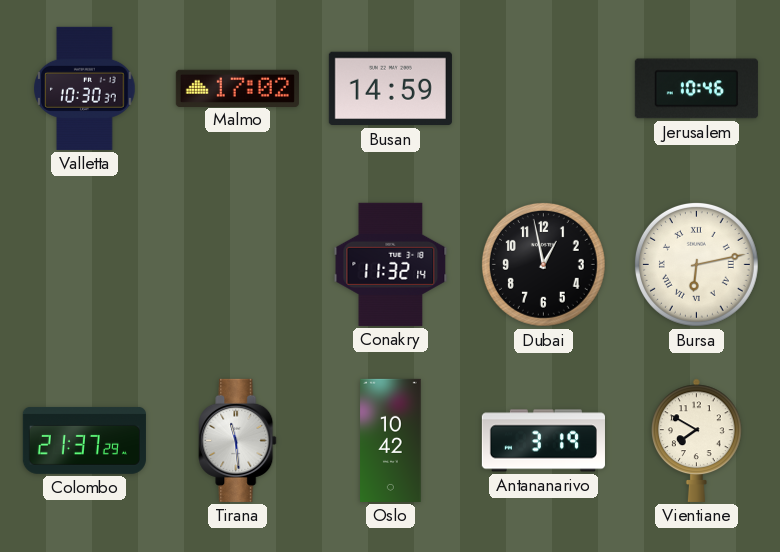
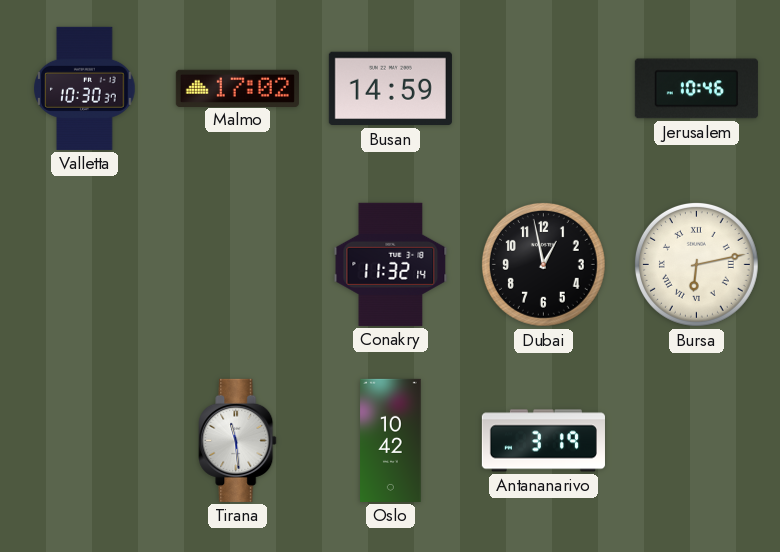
Colombo: 21:37 -> none (84, 440)
Vientiane: 7:50 -> none (697, 440)
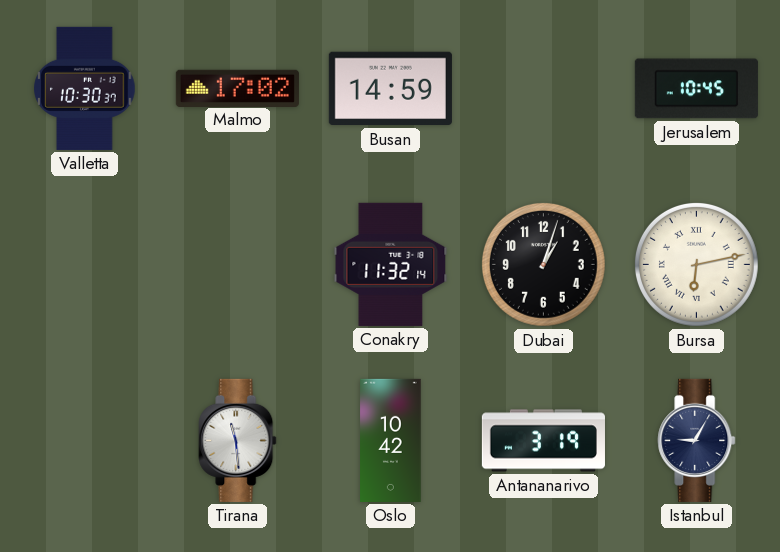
Jerusalem: 10:46 -> 10:45 (696, 89)
Dubai: 12:58 -> 1:03 (543, 264)
Istanbul: none -> 9:05 (697, 440)
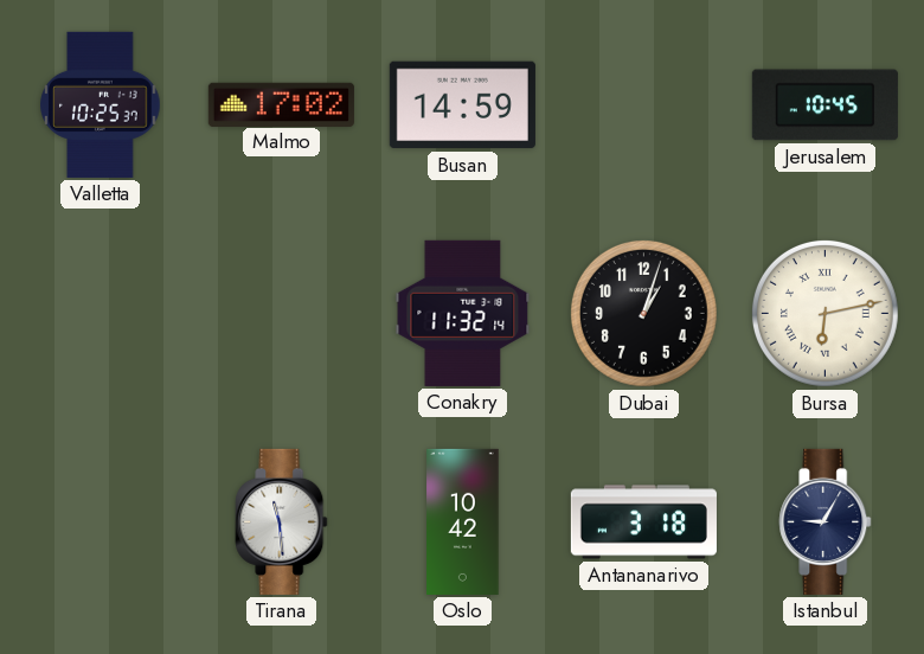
Valletta: 10:30 -> 10:25 (101, 104)
Antananarivo: 3:19 -> 3:18 (643, 522)
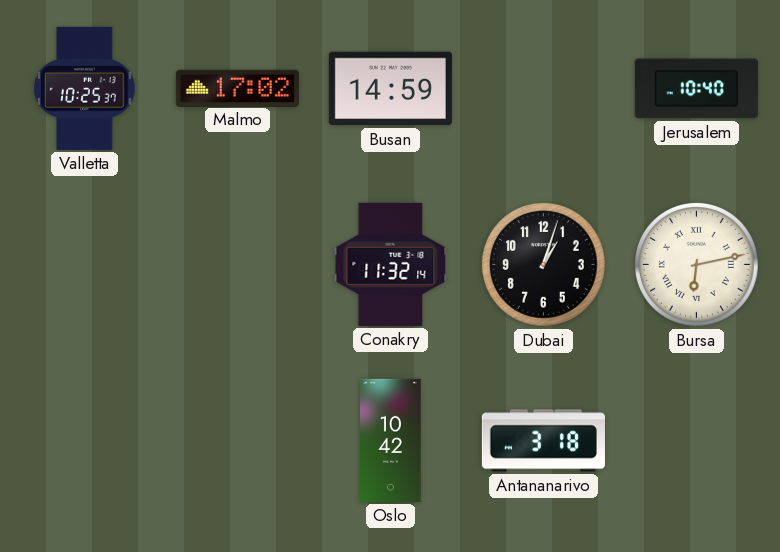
Jerusalem: 10:45 -> 10:40 (696, 89)
Tirana: 11:29 -> none (282, 521)
Istanbul: 9:05 -> none (826, 521)
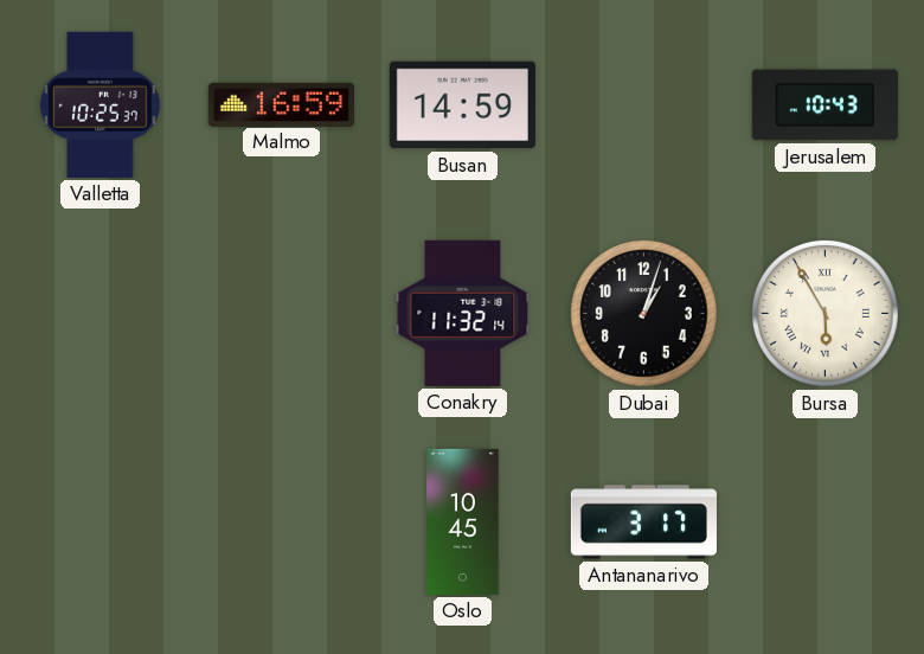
Malmo: 17:02 -> 16:59 (281, 104)
Jerusalem: 10:40 -> 10:43 (824, 105)
Bursa: 6:13 -> 5:55 (824, 313)
Oslo: 10:42 -> 10:45 (463, 521)
Antananarivo: 3:18 -> 3:17 (643, 522)
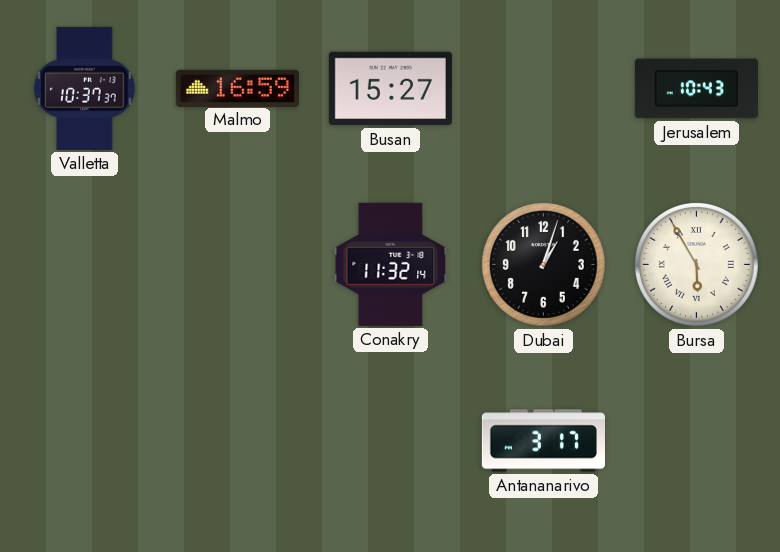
Valletta: 10:25 -> 10:37 (85, 88)
Busan: 14:59 -> 15:27 (390, 89)
Oslo: 10:45 -> none (463, 521)
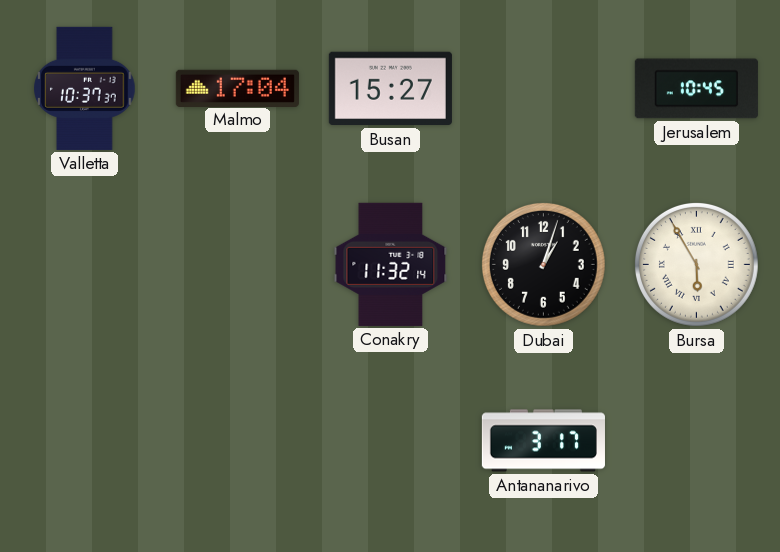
Malmo: 16:59 -> 17:04 (237, 88)
Jerusalem: 10:43 -> 10:45 (696, 89)
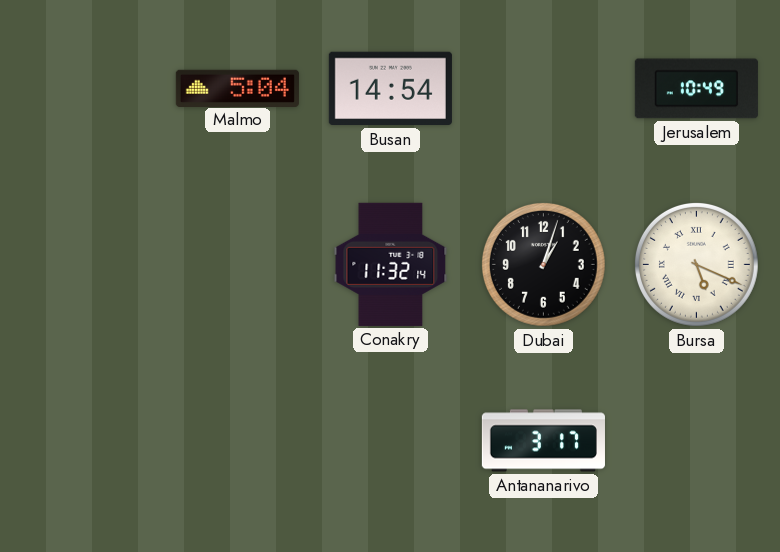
Valletta: 10:37 -> none (85, 88)
Malmo: 17:04 -> 5:04 (237, 88)
Busan: 15:27 -> 14:54 (390, 89)
Jerusalem: 10:45 -> 10:49 (696, 89)
Bursa: 5:55 -> 5:19 (696, 264)
